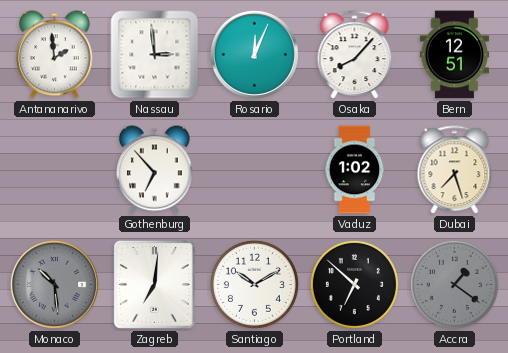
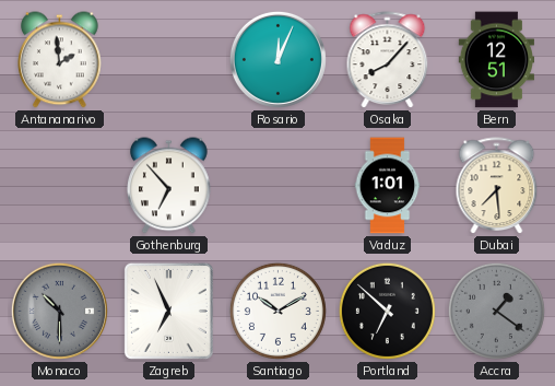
Nassau: 2:59 -> none (155, 55)
Vaduz: 1:02 -> 1:01 (388, 186)
Dubai: 7:27 -> 7:29 (497, 186)
Monaco: 10:29 -> 10:30 (59, 311)
Zagreb: 7:01 -> 6:56 (168, 311)
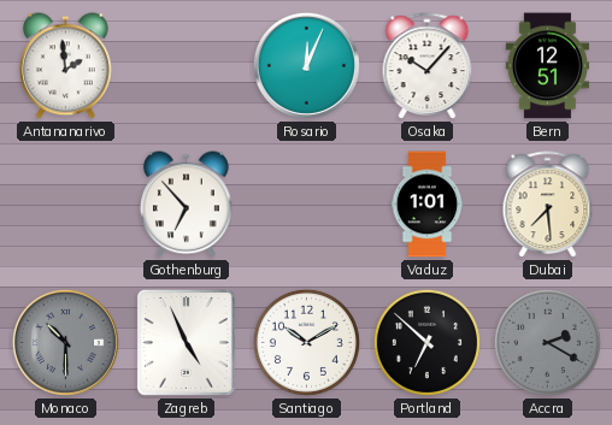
Osaka: 8:07 -> 10:07 (428, 66)
Zagreb: 6:56 -> 4:56 (186, 342)
Accra: 1:21 -> 2:20 (547, 342)
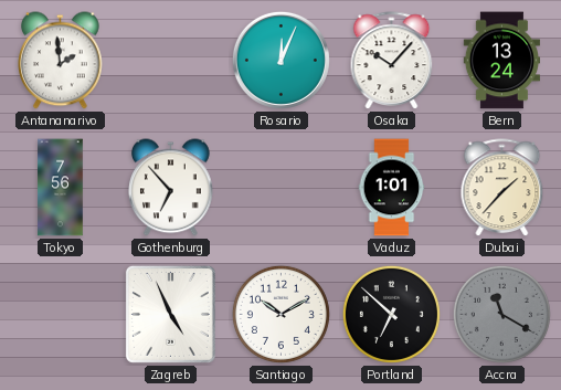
Bern: 12:51 -> 13:24 (501, 61)
Tokyo: none -> 7:56 (61, 188)
Dubai: 7:29 -> 1:37 (502, 188)
Monaco: 10:30 -> none (65, 342)
Accra: 2:20 -> 11:20 (501, 314)
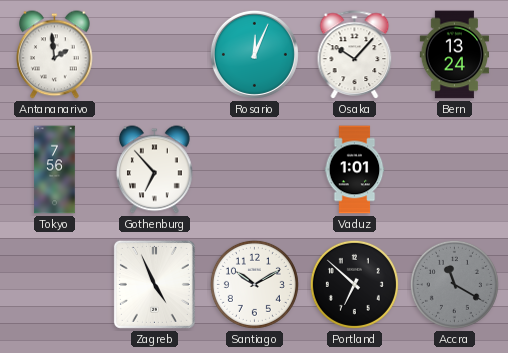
Dubai: 1:37 -> none (502, 188)
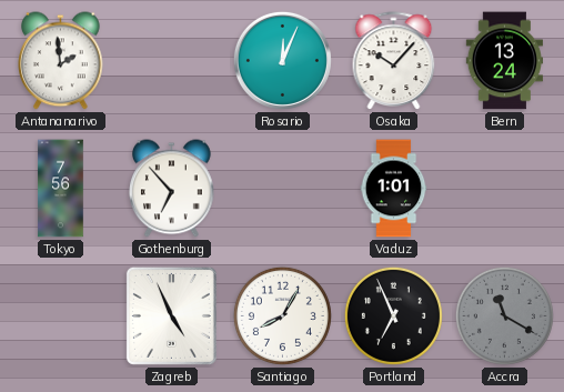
Santiago: 10:10 -> 8:05 (282, 315)
Portland: 6:52 -> 6:56 (393, 315)
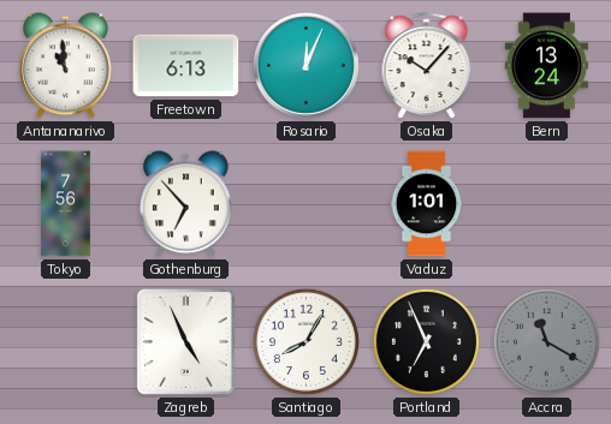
Antananarivo: 1:59 -> 10:59 (66, 66)
Freetown: none -> 6:13 (186, 66)
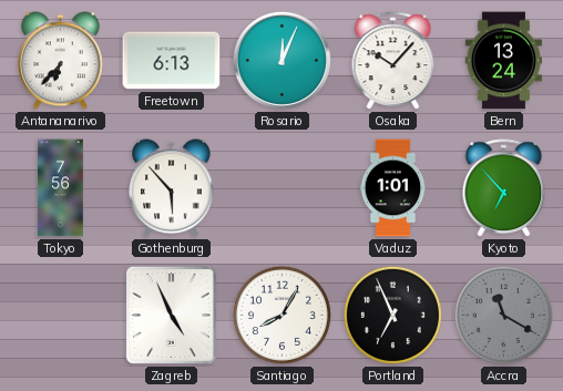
Antananarivo: 10:59 -> 6:37 (61, 61)
Gothenburg: 6:53 -> 5:53 (172, 188)
Kyoto: none -> 6:53 (504, 188)
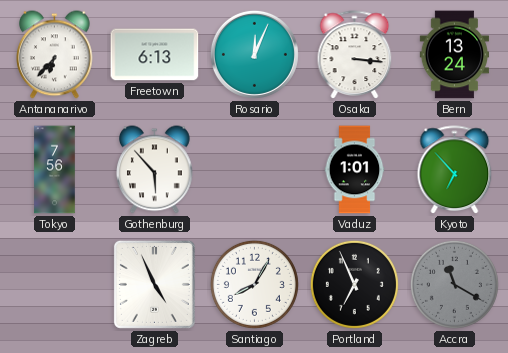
Osaka: 10:07 -> 3:16 (355, 55)
